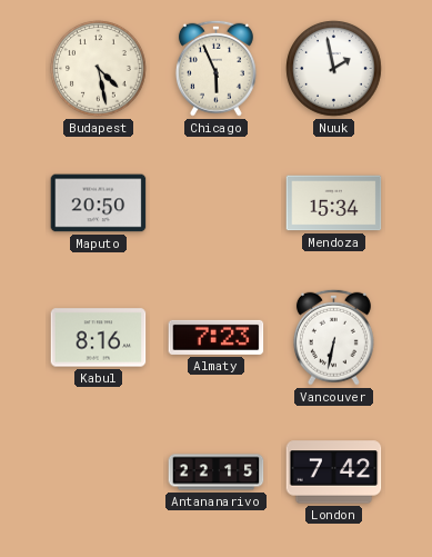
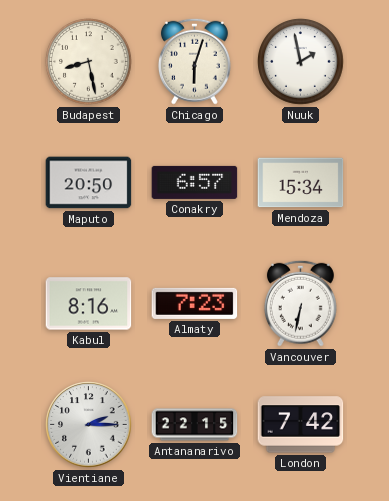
Budapest: 4:28 -> 8:28 (89, 62)
Chicago: 5:56 -> 6:03 (194, 61)
Conakry: none -> 6:57 (195, 182)
Vientiane: none -> 2:15 (89, 425)
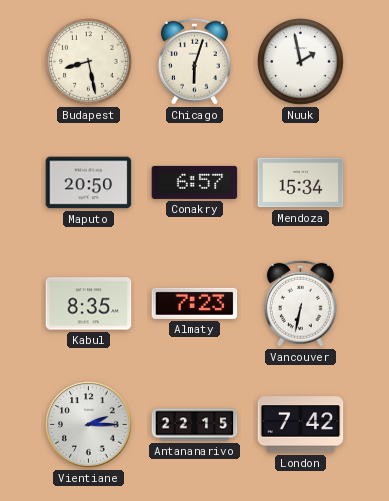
Kabul: 8:16 -> 8:35 (89, 304)
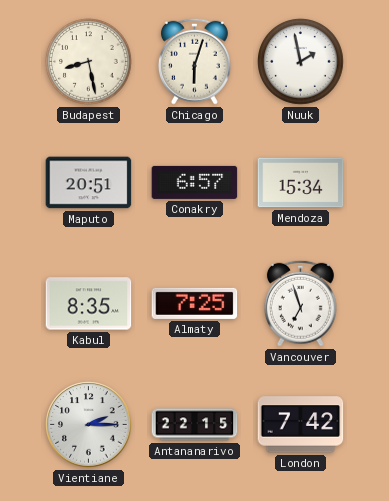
Maputo: 20:50 -> 20:51 (89, 183)
Almaty: 7:23 -> 7:25 (195, 303)
Vancouver: 6:32 -> 6:57 (300, 303)
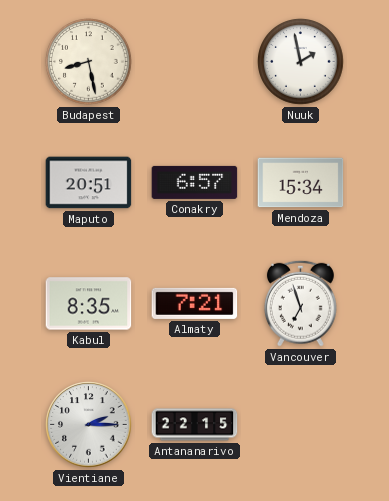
Chicago: 6:03 -> none (194, 61)
Almaty: 7:25 -> 7:21 (195, 303)
London: 7:42 -> none (301, 425)
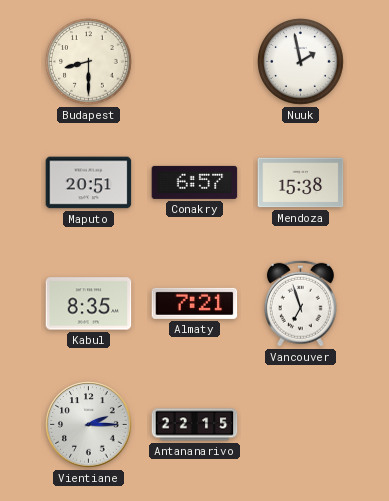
Budapest: 8:28 -> 8:30 (89, 62)
Mendoza: 15:34 -> 15:38 (301, 183)
